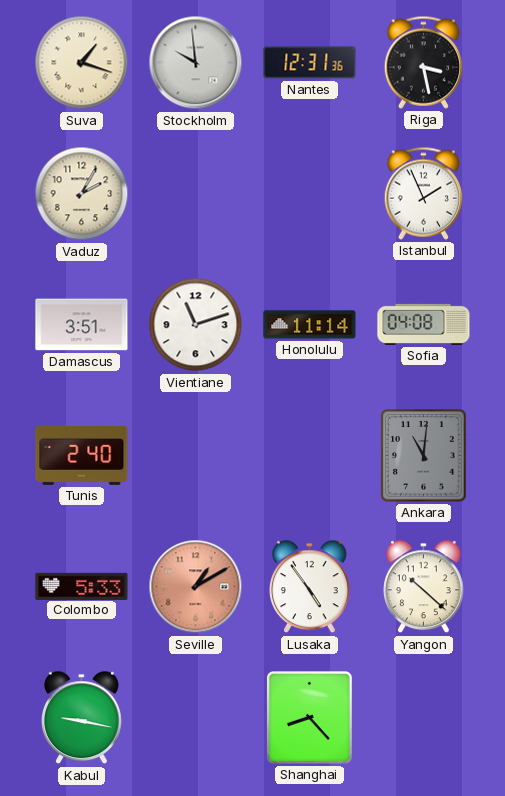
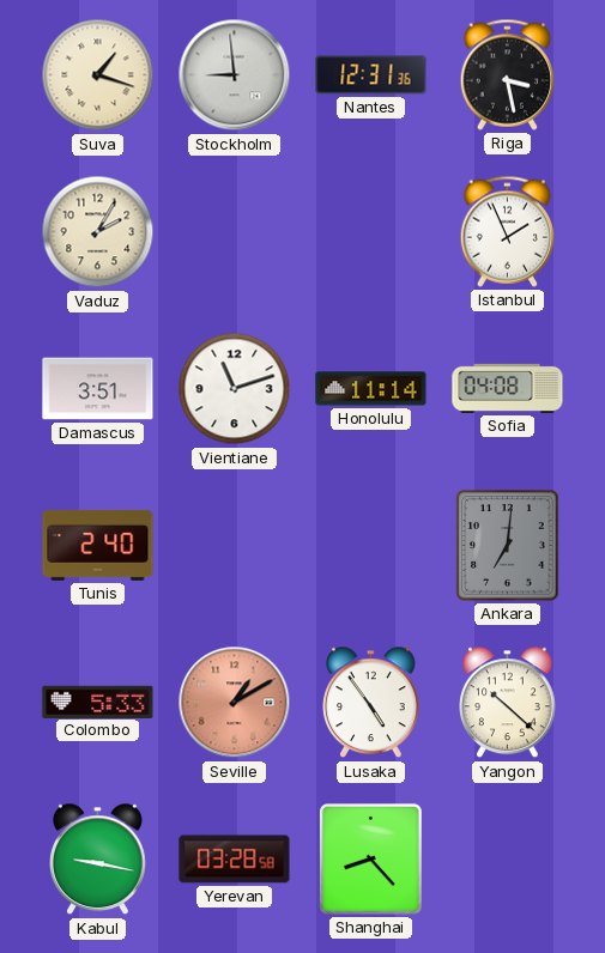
Stockholm: 9:59 -> 8:59 (235, 75)
Ankara: 11:01 -> 7:01 (508, 546)
Yerevan: none -> 03:28 (235, 860)
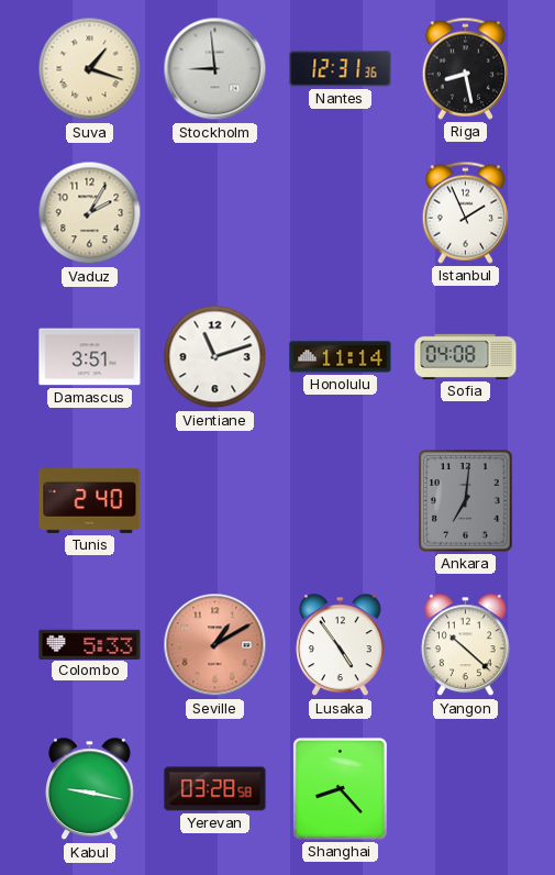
Riga: 3:28 -> 8:28 (465, 68)
